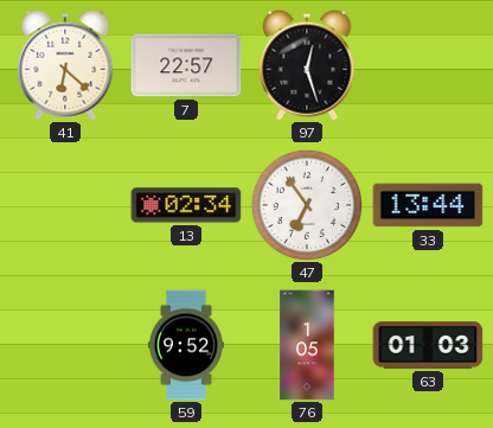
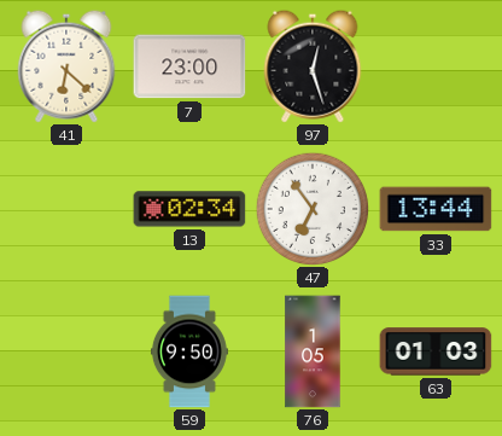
7: 22:57 -> 23:00 (189, 66)
59: 9:52 -> 9:50 (189, 351)
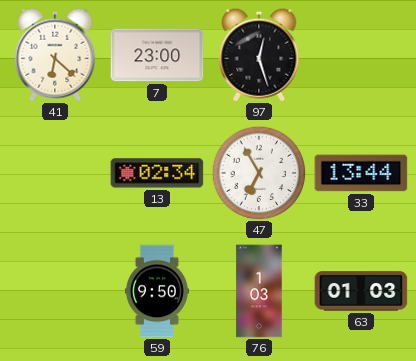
47: 6:54 -> 6:55 (259, 173)
76: 1:05 -> 1:03 (259, 291)
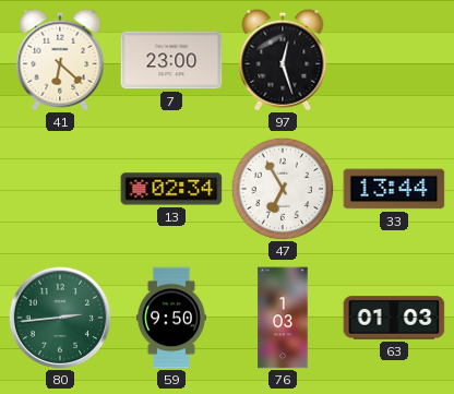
80: none -> 2:44 (60, 318)
